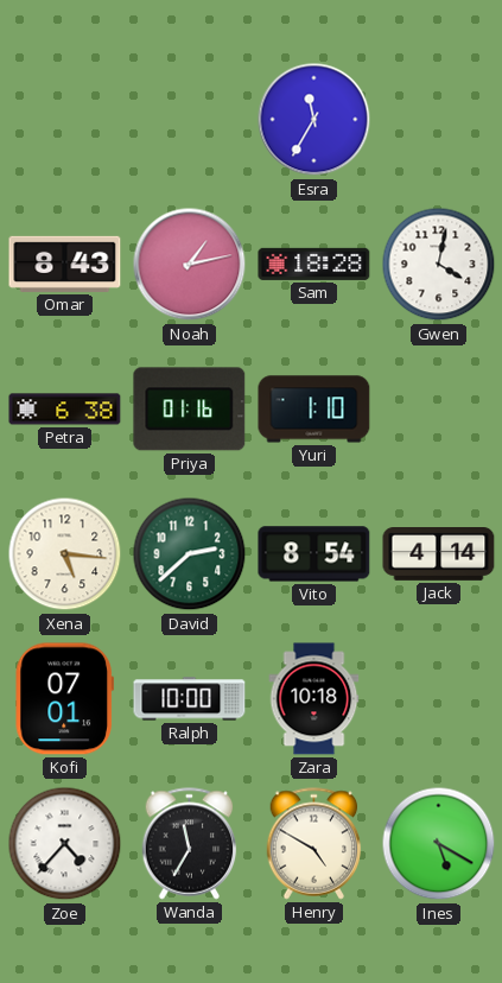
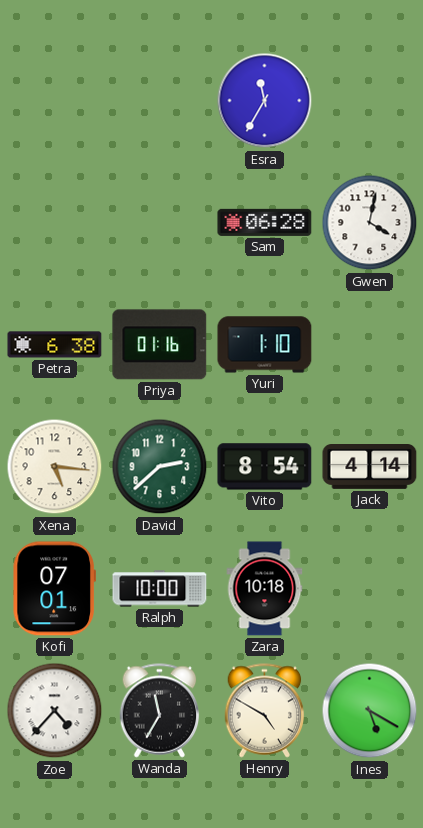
Omar: 8:43 -> none (65, 264)
Noah: 1:13 -> none (190, 265)
Sam: 18:28 -> 06:28 (265, 222)
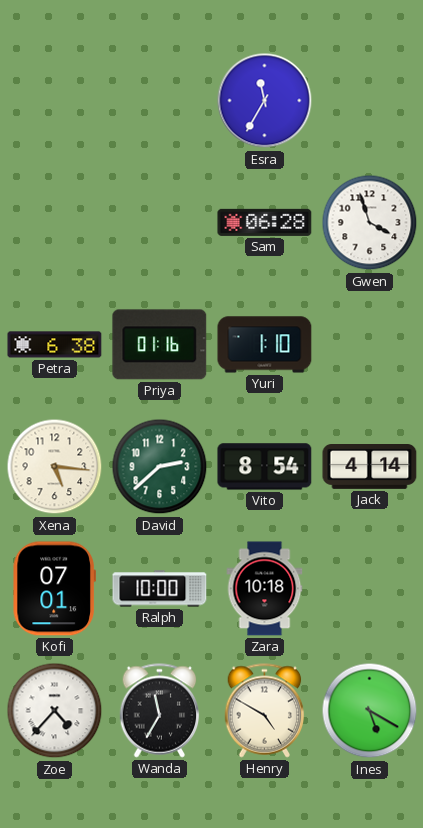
Gwen: 4:02 -> 3:57 (370, 223)
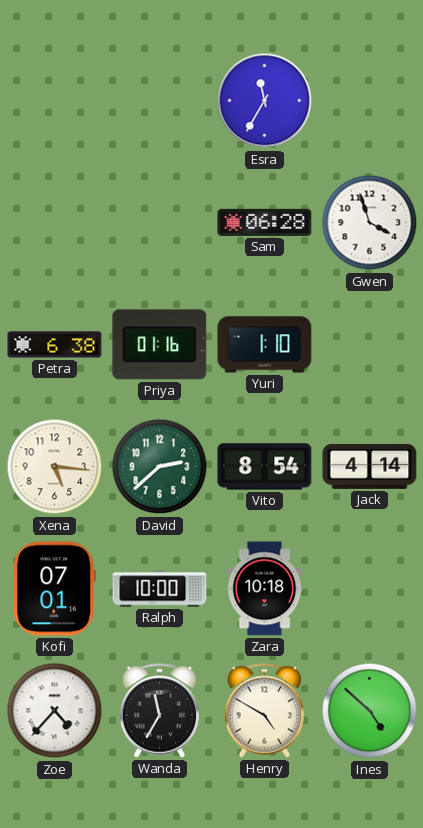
Ines: 5:20 -> 4:52 (370, 711)
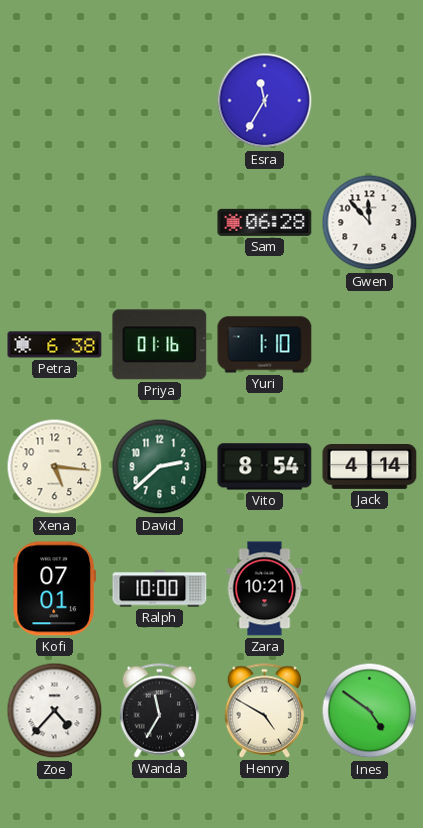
Gwen: 3:57 -> 11:53 (370, 223)
Zara: 10:18 -> 10:21 (265, 589)
Ines: 4:52 -> 4:51 (370, 711)
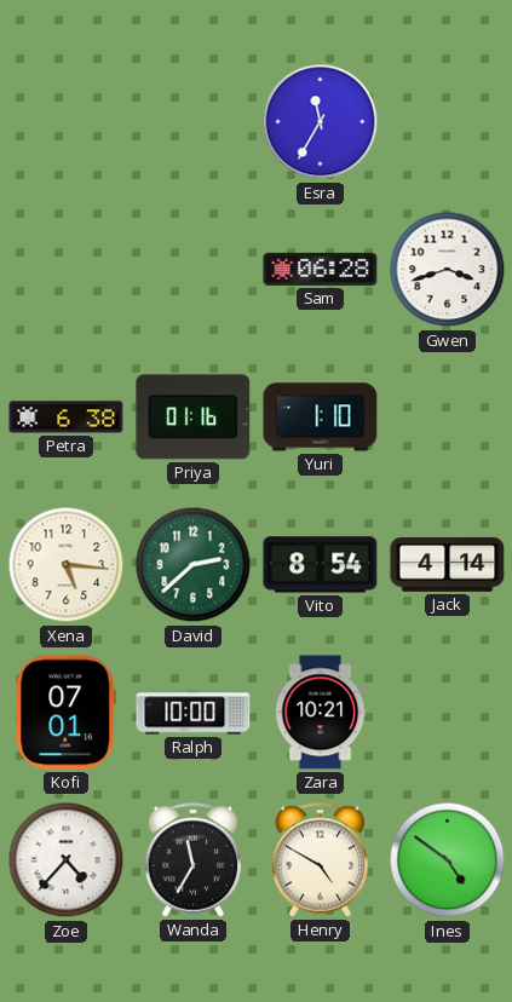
Gwen: 11:53 -> 3:42 (448, 270)
